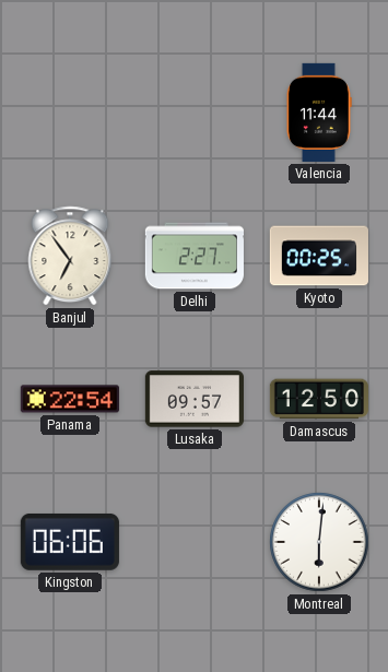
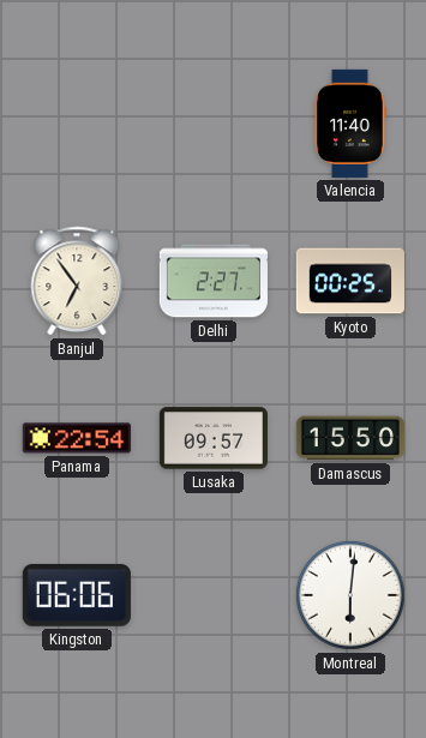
Valencia: 11:44 -> 11:40 (350, 124)
Damascus: 12:50 -> 15:50 (350, 438)
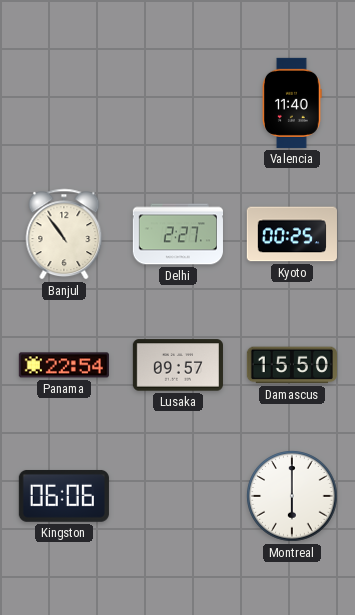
Banjul: 6:54 -> 10:54 (64, 234)
Montreal: 6:01 -> 6:00 (292, 496)
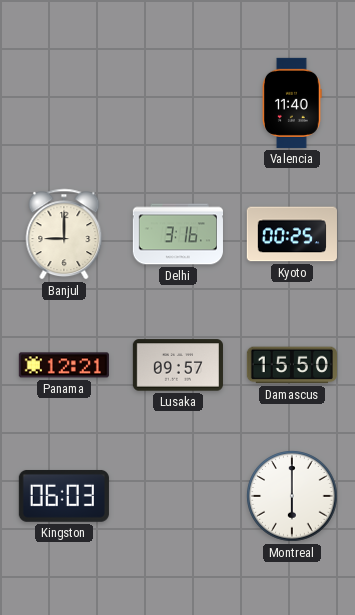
Banjul: 10:54 -> 9:00 (64, 234)
Delhi: 2:27 -> 3:16 (178, 234)
Panama: 22:54 -> 12:21 (64, 365)
Kingston: 06:06 -> 06:03 (64, 496)
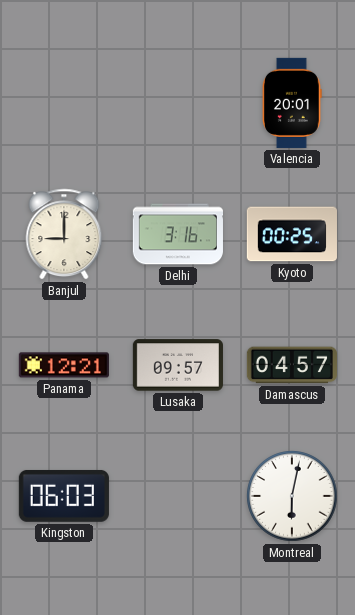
Valencia: 11:40 -> 20:01 (292, 103)
Damascus: 15:50 -> 04:57 (292, 365)
Montreal: 6:00 -> 6:02 (292, 496)
